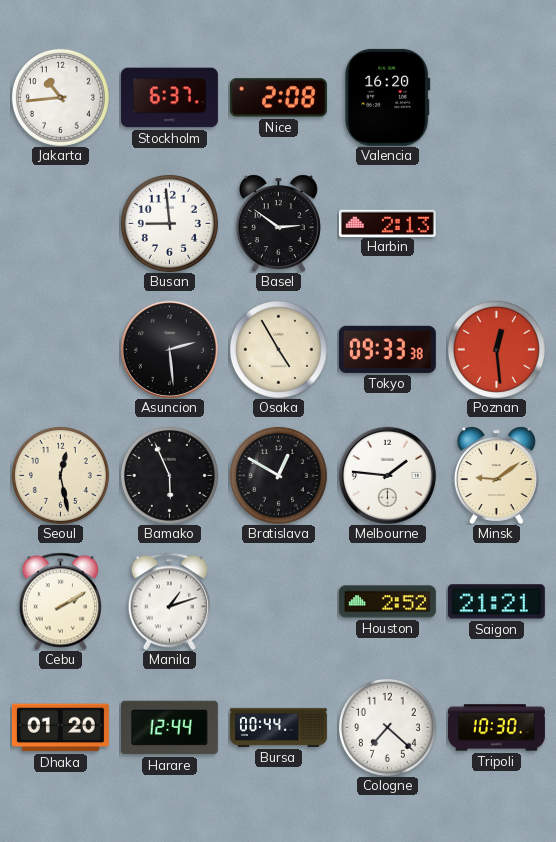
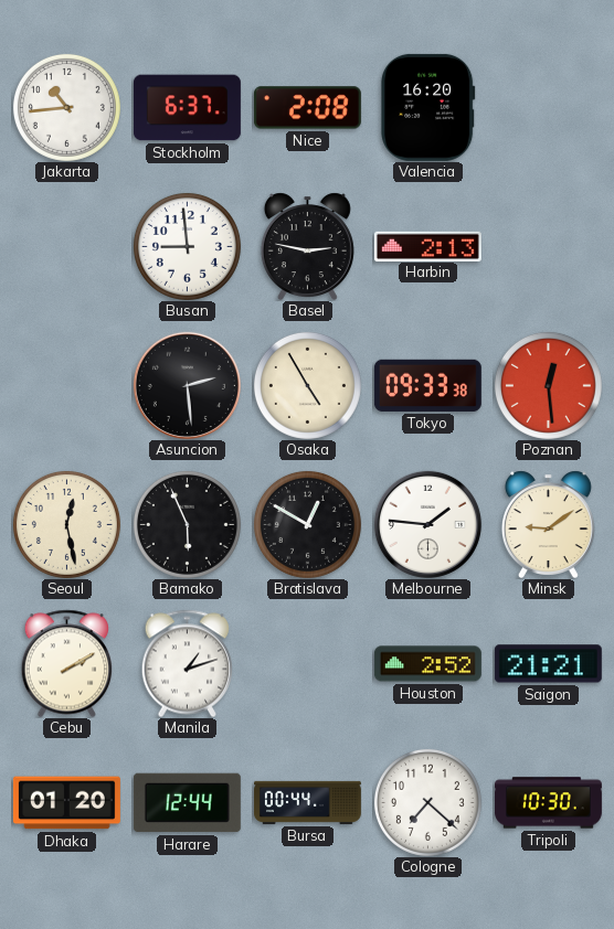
Basel: 2:51 -> 2:47 (307, 246)
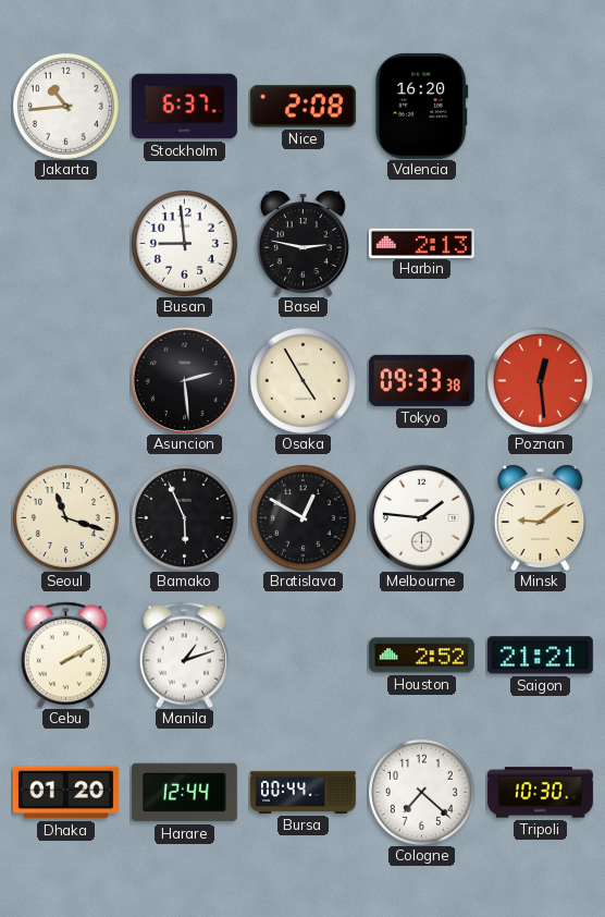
Seoul: 12:28 -> 11:18 (65, 517)
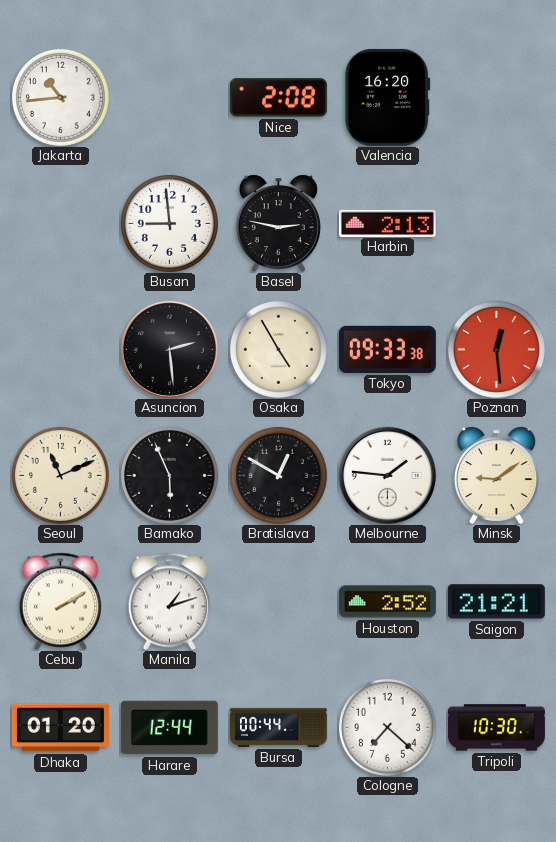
Stockholm: 6:37 -> none (184, 107)
Seoul: 11:18 -> 11:11 (60, 475)
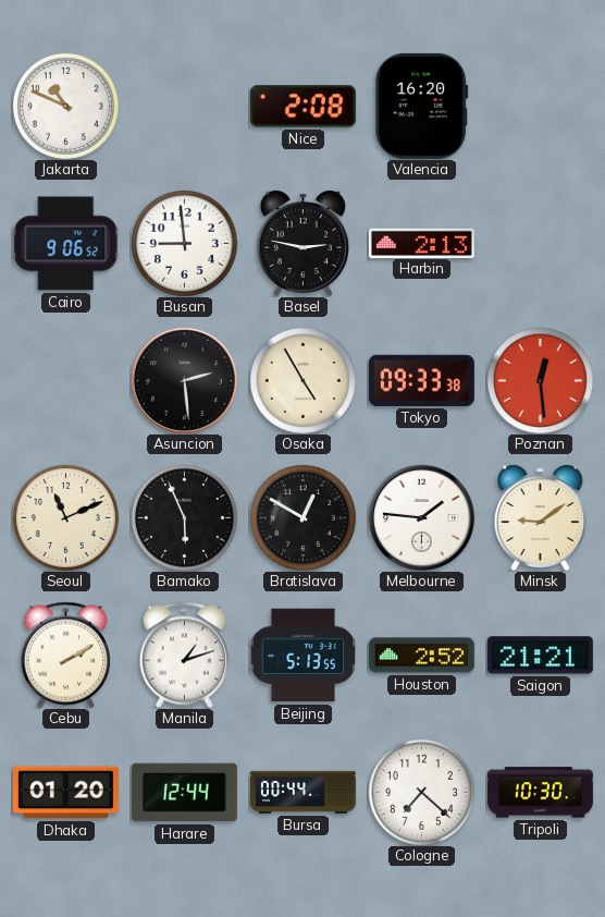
Jakarta: 10:44 -> 10:49 (65, 106)
Cairo: none -> 9:06 (65, 244)
Beijing: none -> 5:13 (302, 656)
